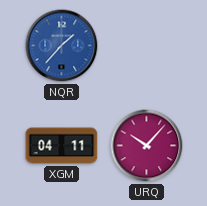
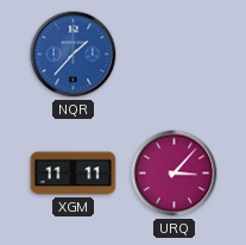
XGM: 04:11 -> 11:11 (74, 174)
URQ: 10:07 -> 3:07 (175, 174)
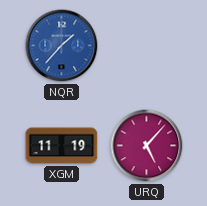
XGM: 11:11 -> 11:19 (62, 146)
URQ: 3:07 -> 5:07 (147, 146)
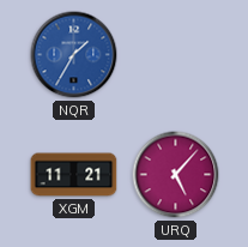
NQR: 1:37 -> 1:35 (74, 55)
XGM: 11:19 -> 11:21 (74, 175)
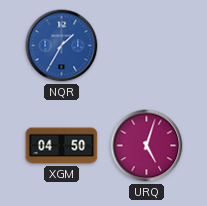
XGM: 11:21 -> 04:50 (62, 146)
URQ: 5:07 -> 5:03 (147, 146)
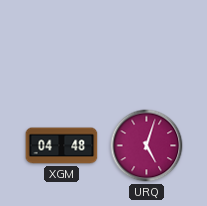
NQR: 1:35 -> none (62, 46)
XGM: 04:50 -> 04:48 (62, 146)
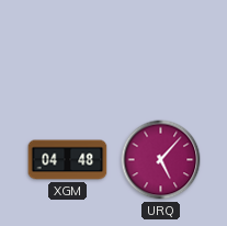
URQ: 5:03 -> 5:07 (161, 160)
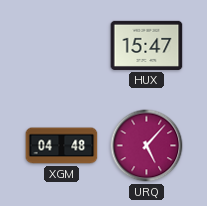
HUX: none -> 15:47 (147, 45)
